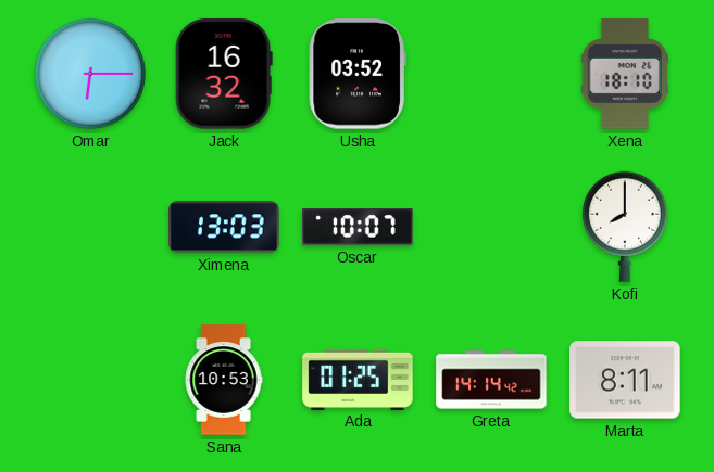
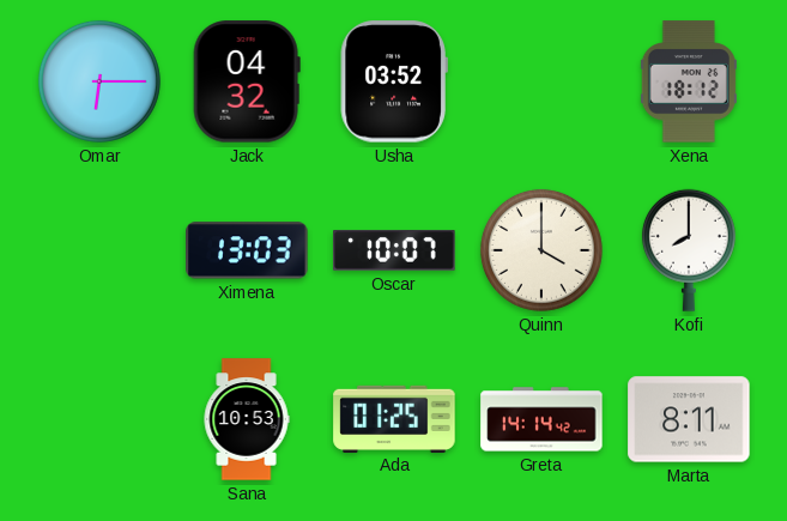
Jack: 16:32 -> 04:32 (247, 81)
Xena: 18:10 -> 18:12 (689, 81)
Quinn: none -> 4:00 (541, 250)
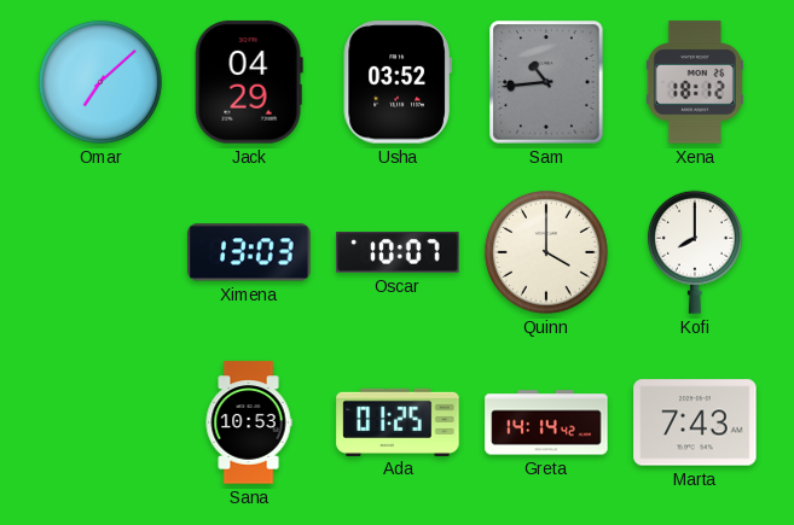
Omar: 6:15 -> 7:08 (100, 82)
Jack: 04:32 -> 04:29 (249, 82)
Sam: none -> 10:44 (546, 82)
Marta: 8:11 -> 7:43 (695, 422)
